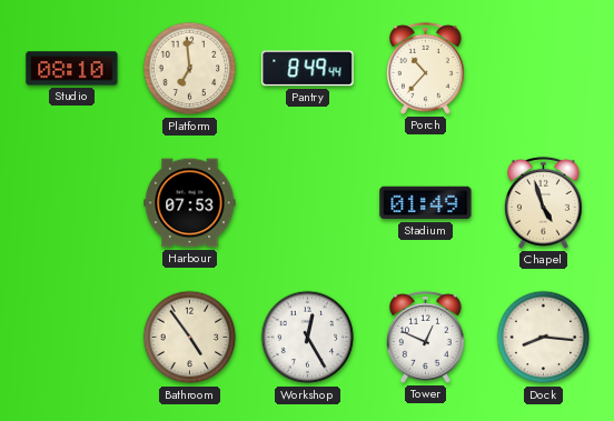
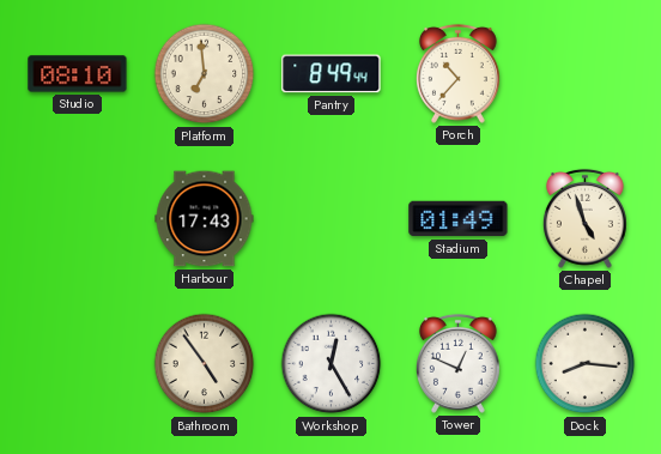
Harbour: 07:53 -> 17:43 (205, 219)
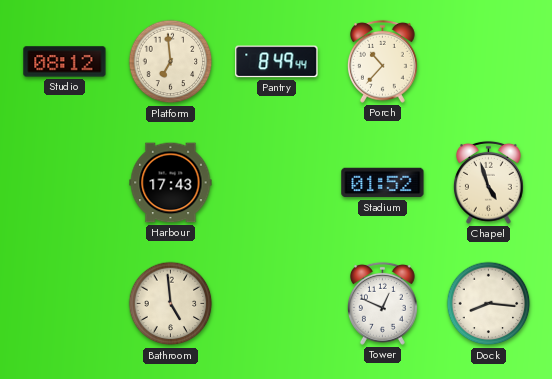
Studio: 08:10 -> 08:12 (65, 62)
Stadium: 01:49 -> 01:52 (383, 183)
Bathroom: 4:54 -> 4:59 (171, 304)
Workshop: 12:25 -> none (332, 364)
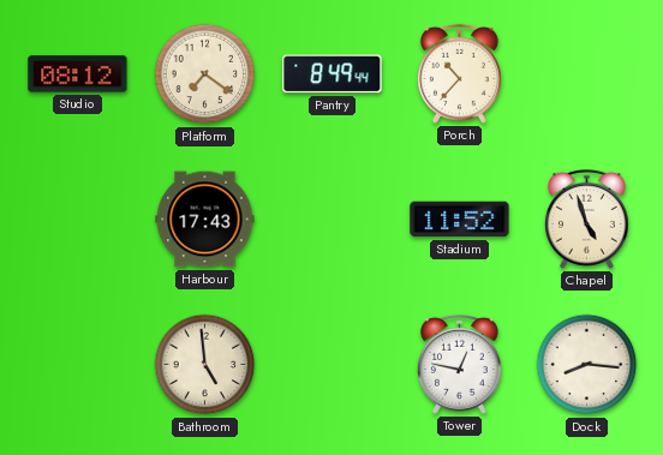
Platform: 6:59 -> 7:21 (205, 74)
Stadium: 01:52 -> 11:52 (460, 220)
Tower: 12:49 -> 12:47 (459, 364)
